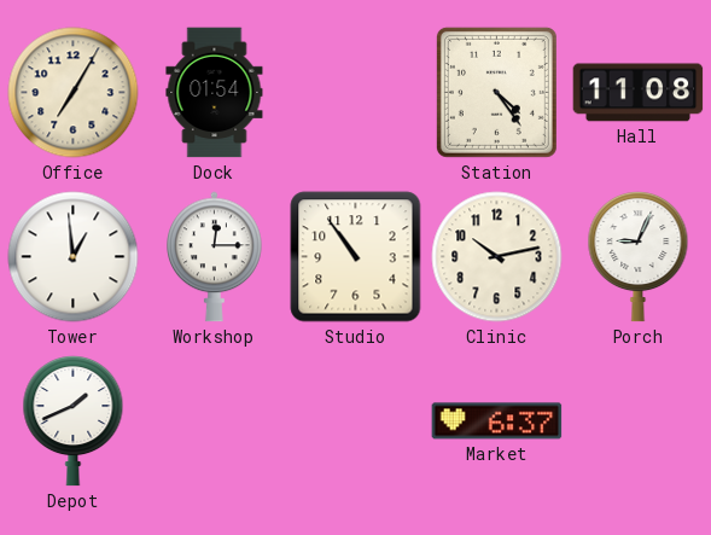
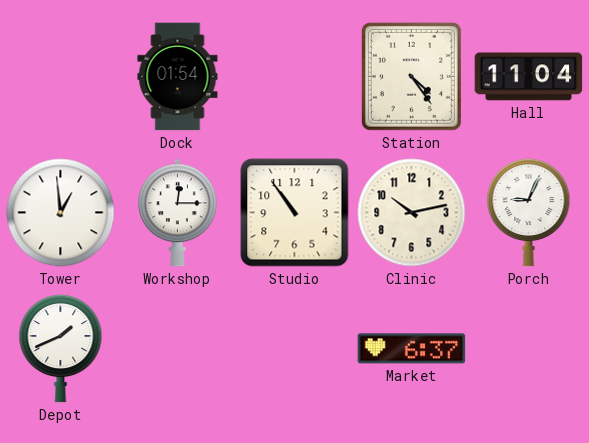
Office: 7:05 -> none (74, 93)
Hall: 11:08 -> 11:04 (529, 77)
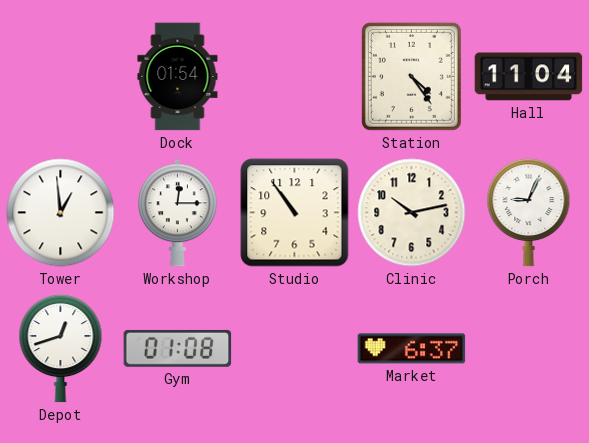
Depot: 1:41 -> 12:42 (61, 349)
Gym: none -> 01:08 (178, 348)
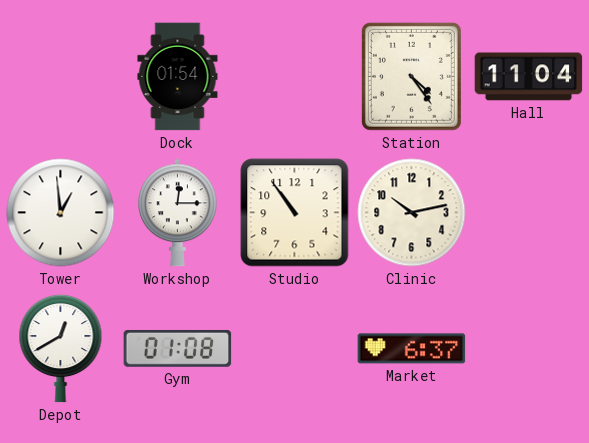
Porch: 9:04 -> none (529, 213)
Depot: 12:42 -> 12:40 (61, 349)
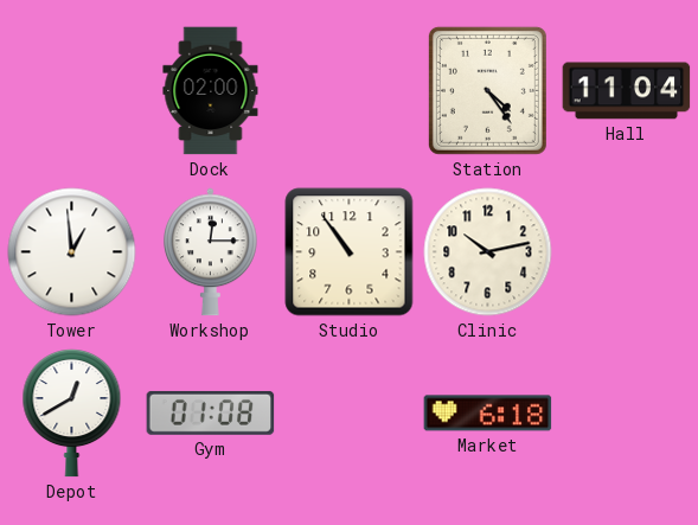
Dock: 01:54 -> 02:00 (211, 91)
Market: 6:37 -> 6:18 (488, 414)
